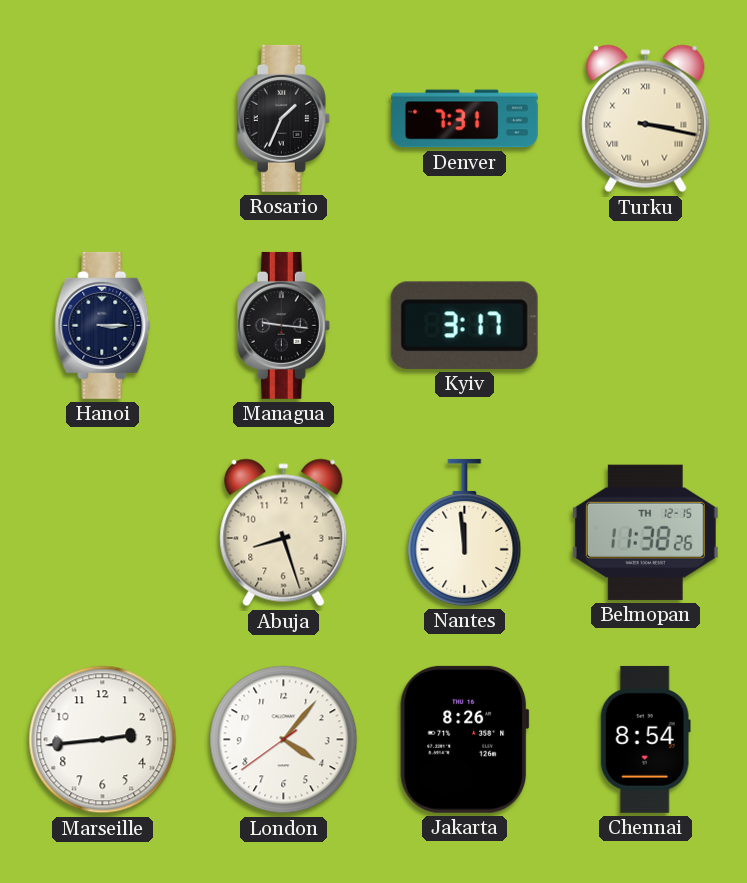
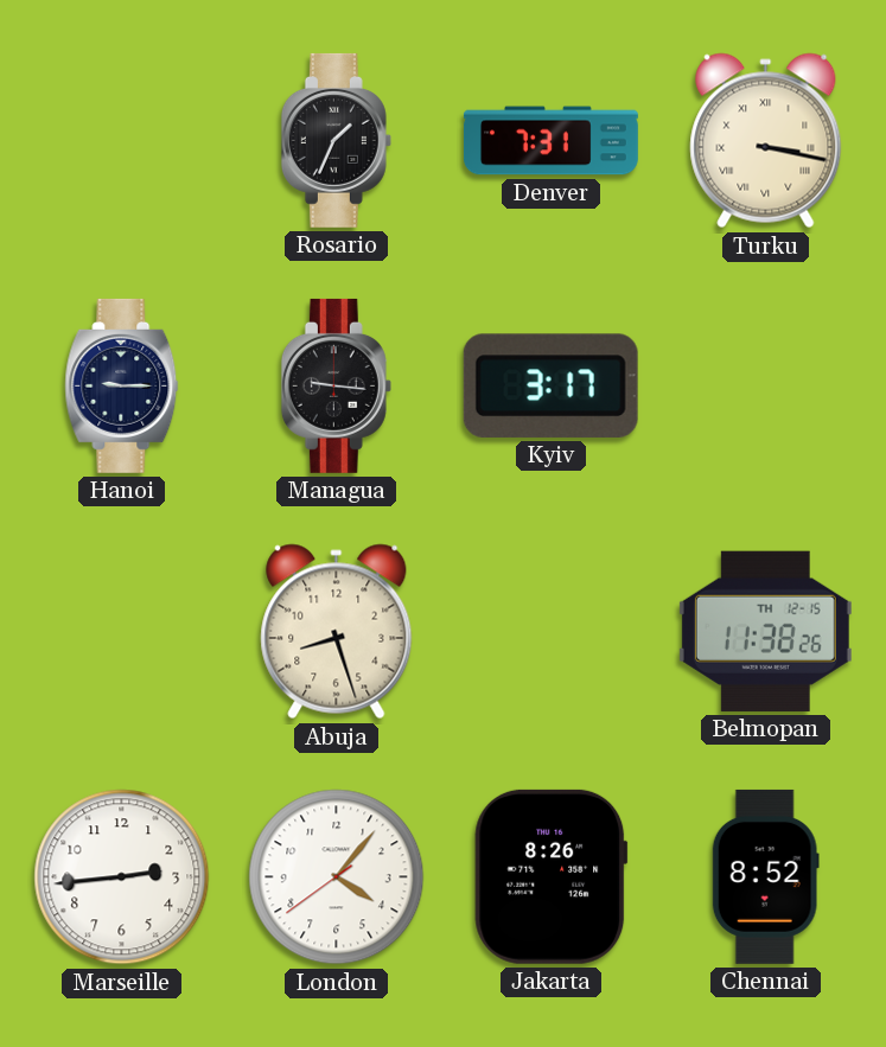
Hanoi: 3:15 -> 9:15 (122, 385)
Nantes: 11:59 -> none (465, 532)
Chennai: 8:54 -> 8:52 (765, 876)
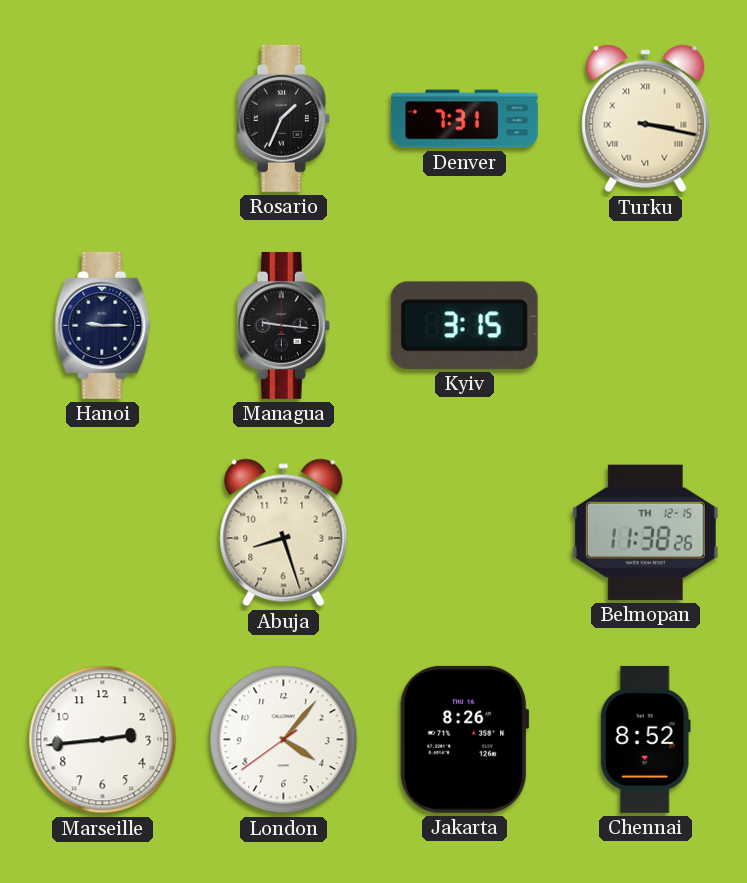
Kyiv: 3:17 -> 3:15 (464, 325)
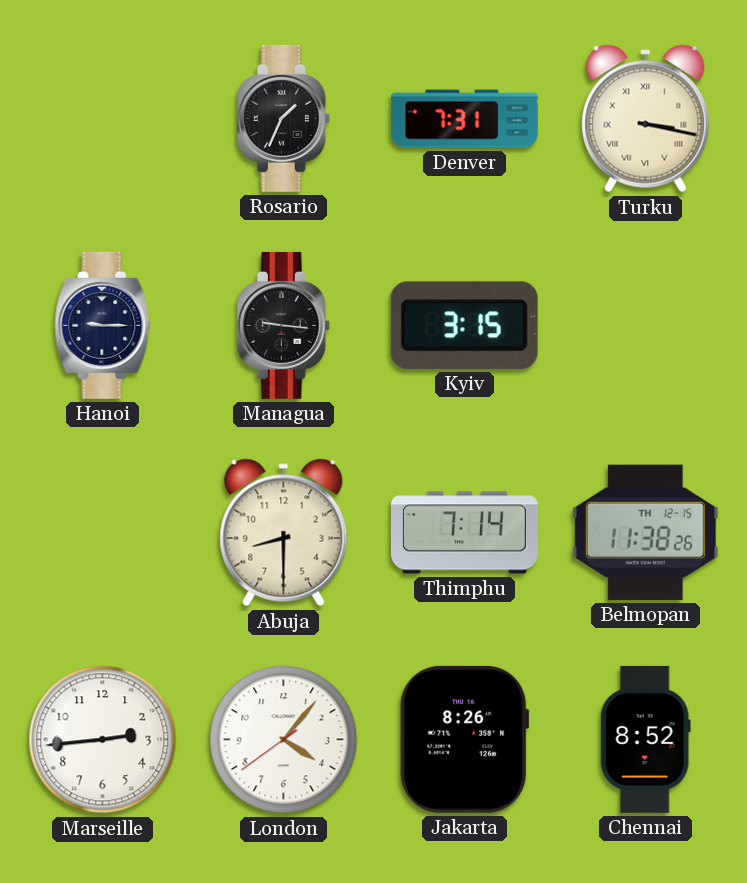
Abuja: 8:27 -> 8:30 (284, 533)
Thimphu: none -> 7:14 (464, 533)
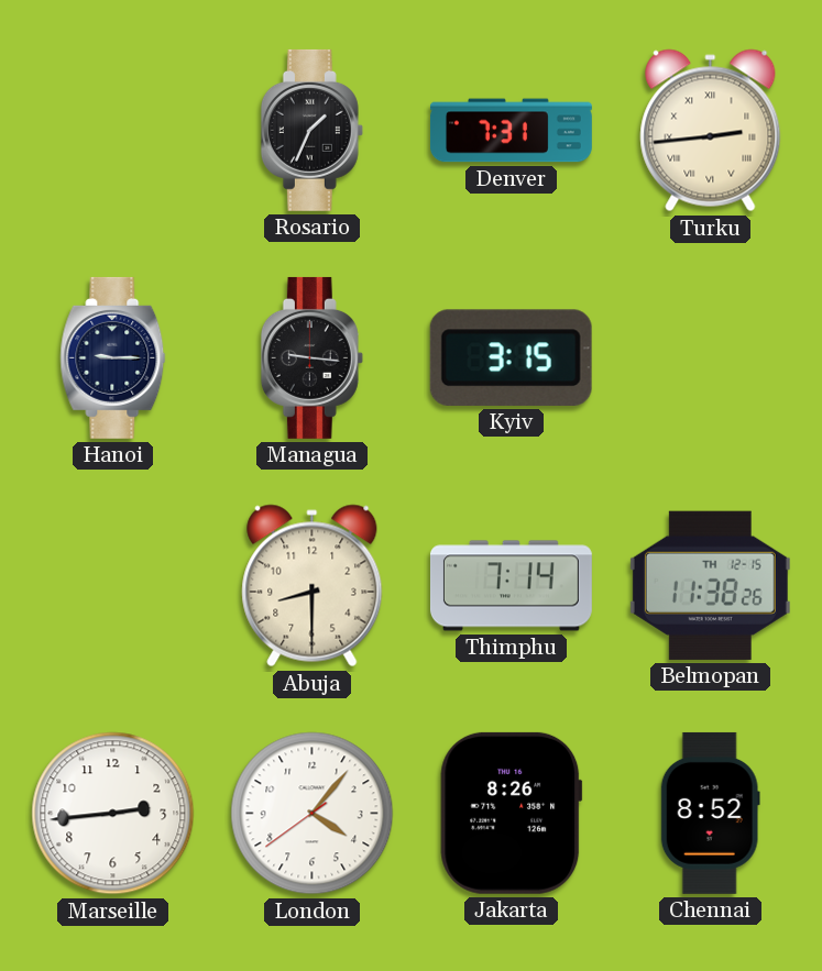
Turku: 3:17 -> 2:44 (711, 131)
